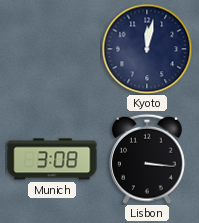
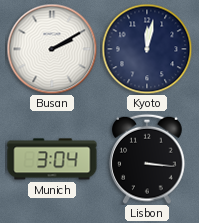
Busan: none -> 2:10 (52, 49)
Munich: 3:08 -> 3:04 (52, 159)
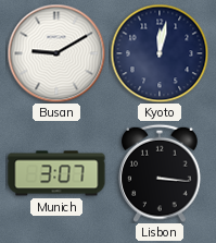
Busan: 2:10 -> 9:10 (56, 53)
Munich: 3:04 -> 3:07 (56, 173)
